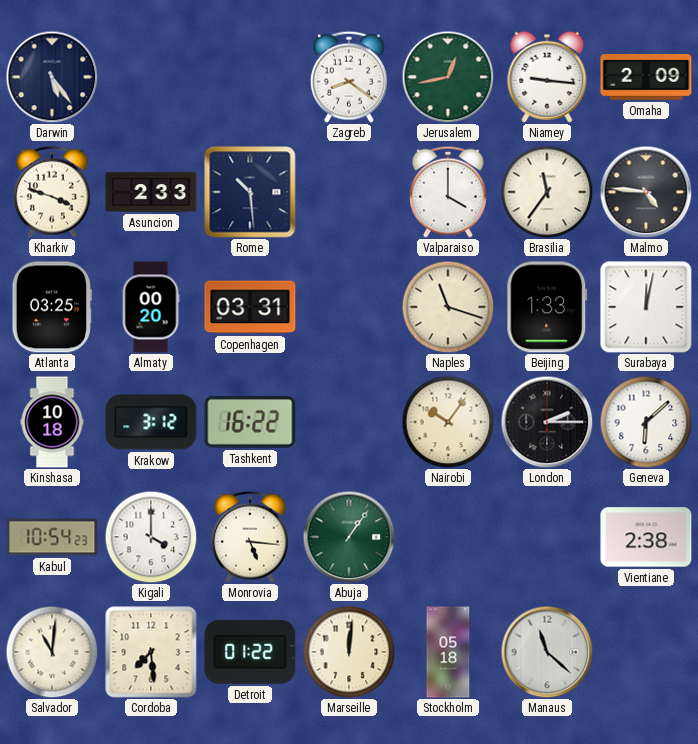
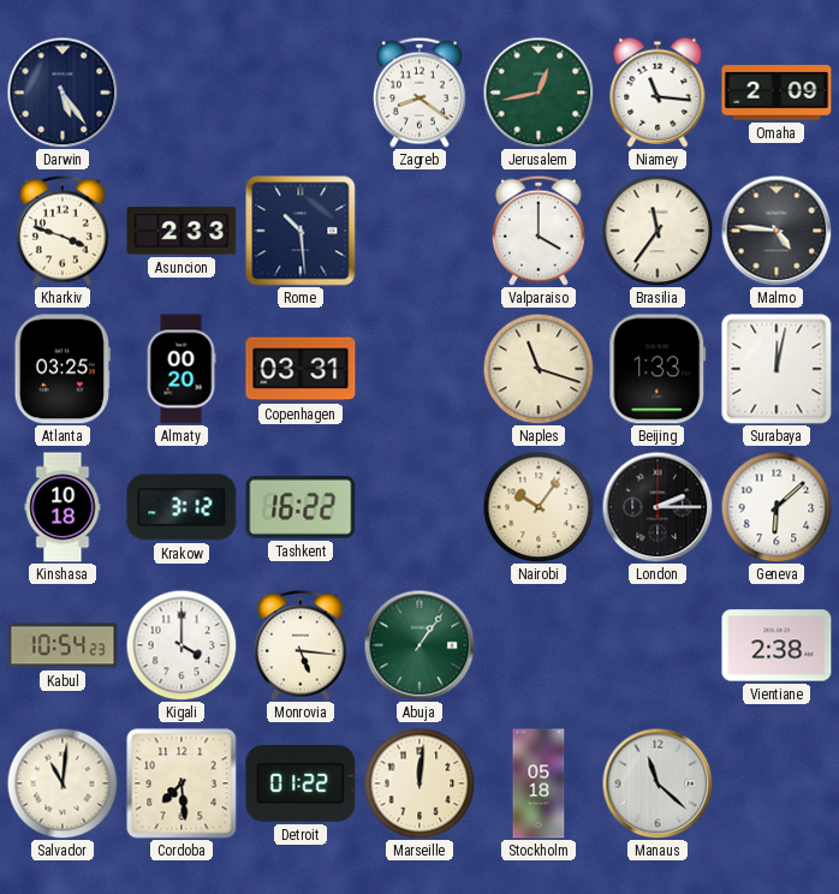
Niamey: 9:16 -> 11:16 (657, 93)
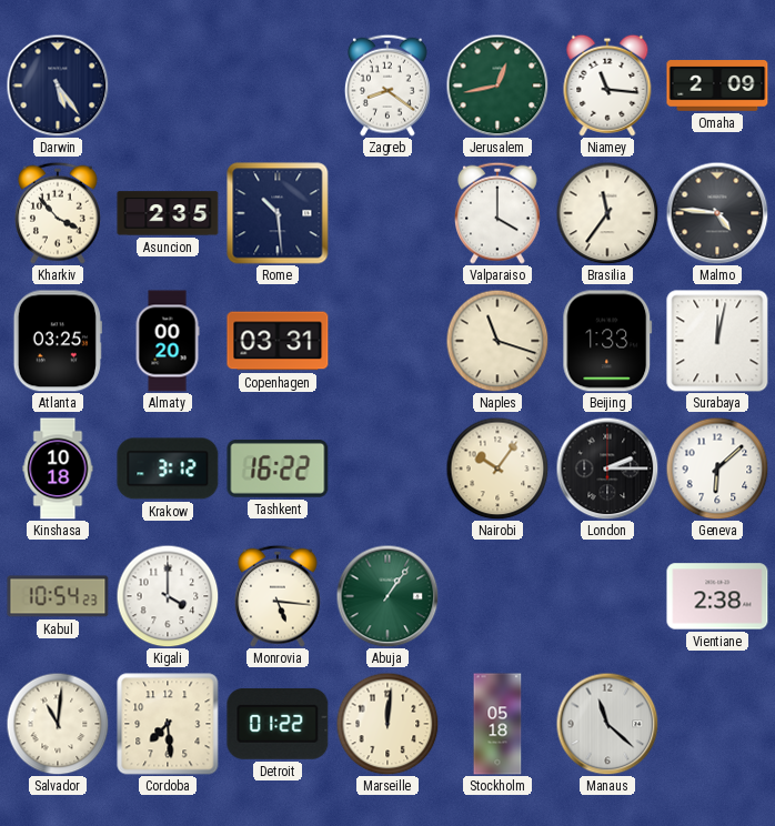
Kharkiv: 3:48 -> 3:53 (58, 213)
Asuncion: 2:33 -> 2:35 (168, 213)
